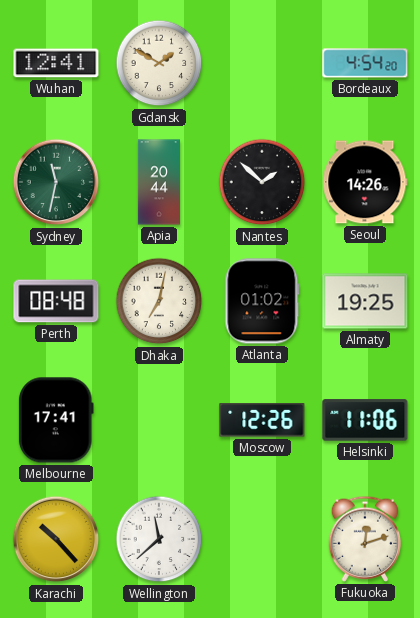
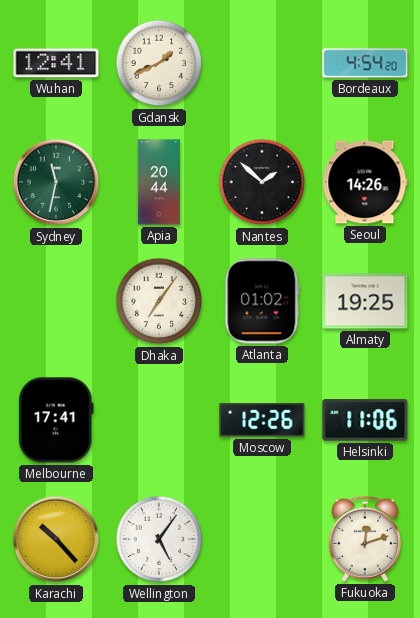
Gdansk: 1:50 -> 1:41 (159, 63)
Perth: 08:48 -> none (56, 301)
Dhaka: 7:02 -> 7:06 (159, 301)
Wellington: 11:38 -> 5:06 (159, 539)
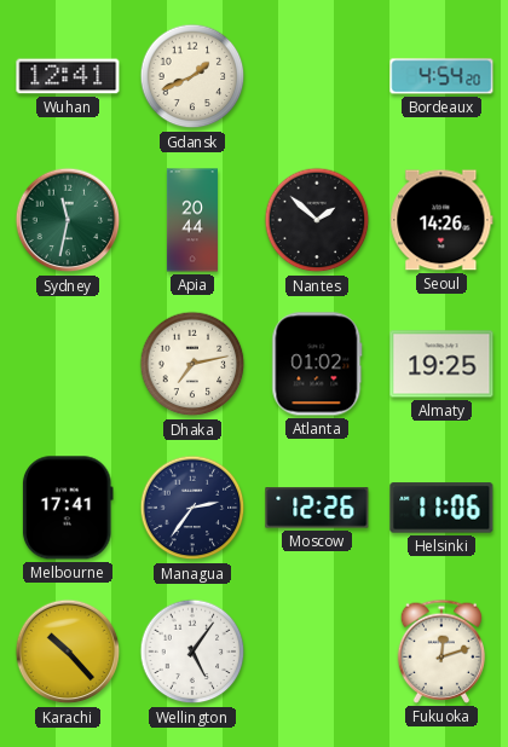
Dhaka: 7:06 -> 7:13 (192, 364)
Managua: none -> 2:36 (192, 508)
